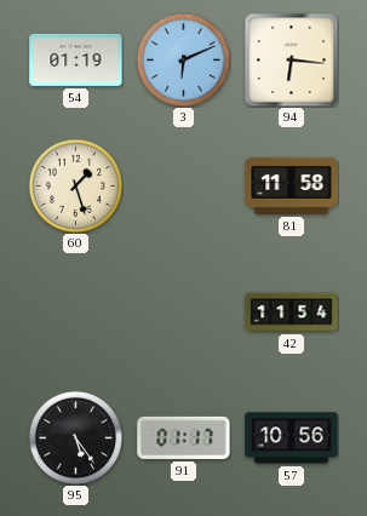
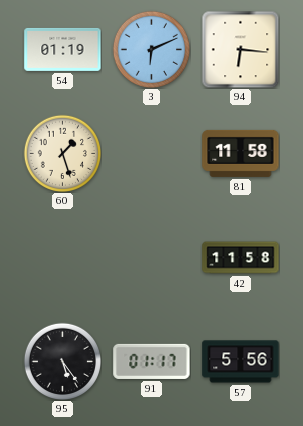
42: 11:54 -> 11:58 (241, 258)
57: 10:56 -> 5:56 (241, 362)
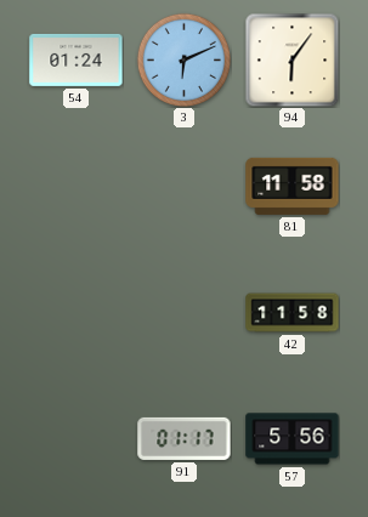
54: 01:19 -> 01:24 (77, 59)
94: 6:16 -> 6:06 (291, 59)
60: 1:27 -> none (62, 153)
95: 5:24 -> none (62, 361)
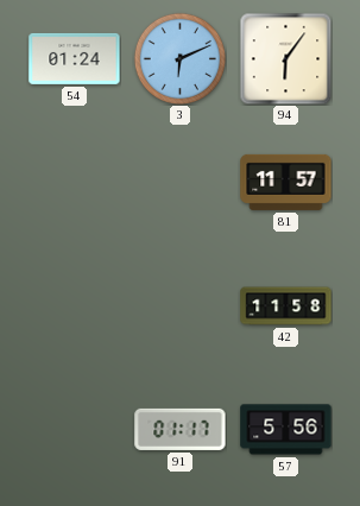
81: 11:58 -> 11:57 (286, 182)
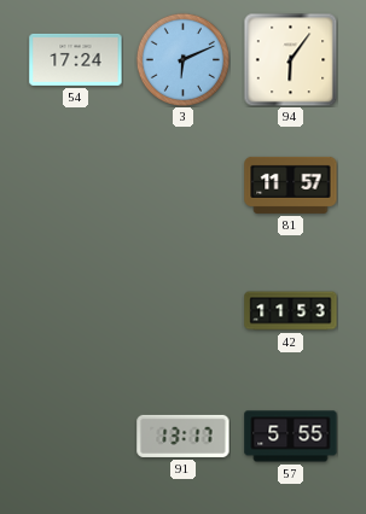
54: 01:24 -> 17:24 (76, 59)
42: 11:58 -> 11:53 (291, 311)
91: 01:17 -> 13:17 (184, 436)
57: 5:56 -> 5:55 (291, 437)
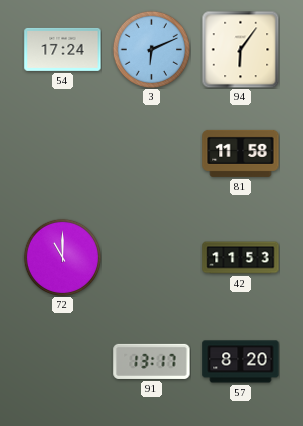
81: 11:57 -> 11:58 (241, 153)
72: none -> 11:00 (62, 257)
57: 5:55 -> 8:20 (241, 362)
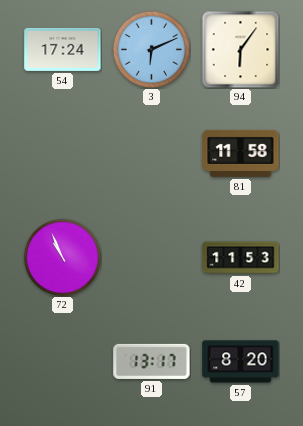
72: 11:00 -> 10:56 (62, 257)
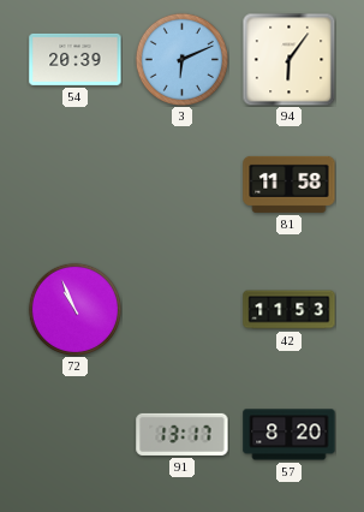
54: 17:24 -> 20:39 (76, 59)
